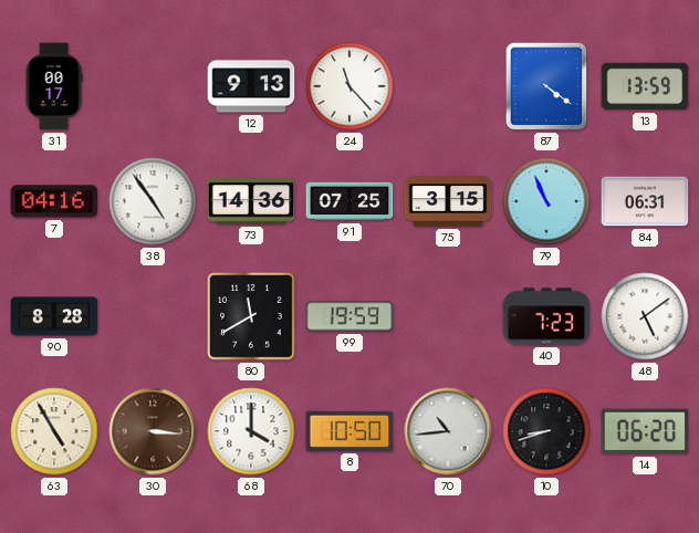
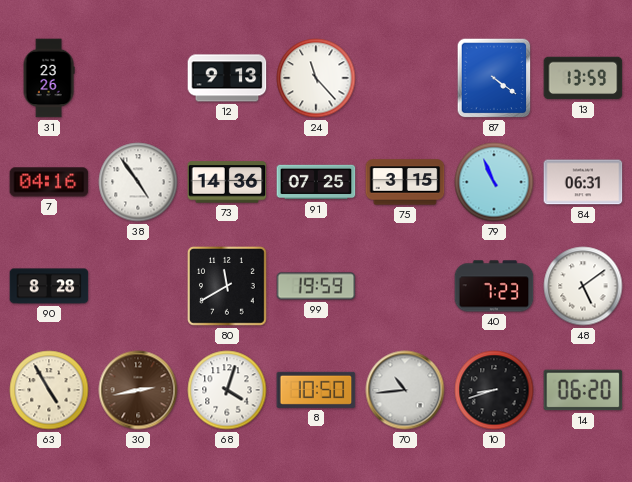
31: 00:17 -> 23:26 (49, 78)
30: 3:16 -> 2:43 (138, 390)
68: 4:00 -> 4:03 (227, 390)
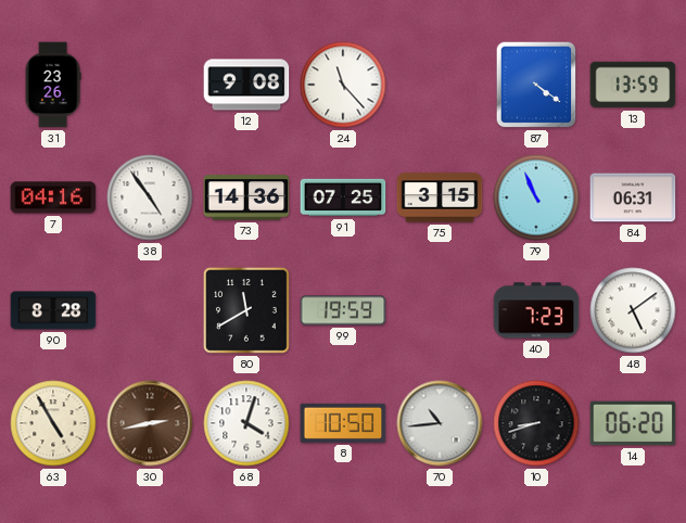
12: 9:13 -> 9:08 (246, 85)
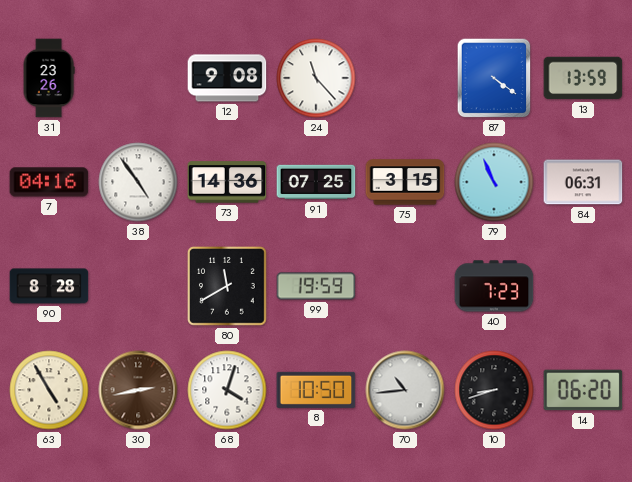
48: 5:09 -> none (633, 310)
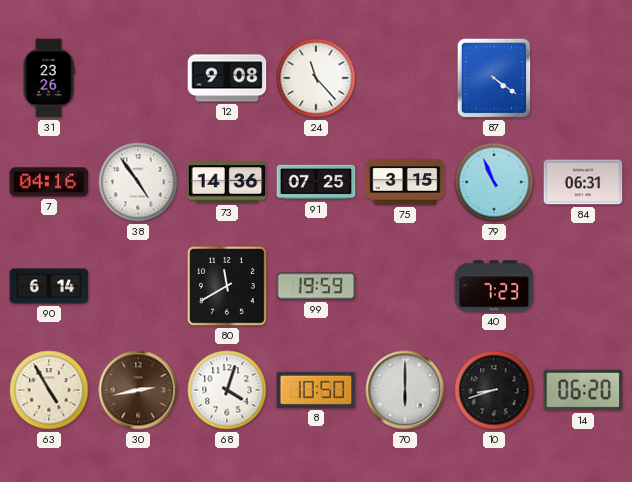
13: 13:59 -> none (583, 78)
90: 8:28 -> 6:14 (49, 286)
70: 10:44 -> 6:00 (405, 390)
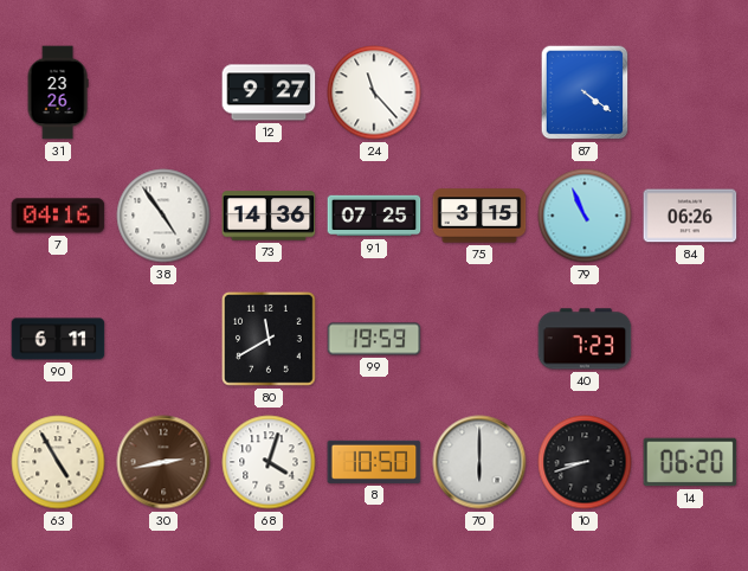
12: 9:08 -> 9:27 (269, 92)
84: 06:31 -> 06:26 (690, 216)
90: 6:14 -> 6:11 (58, 339)
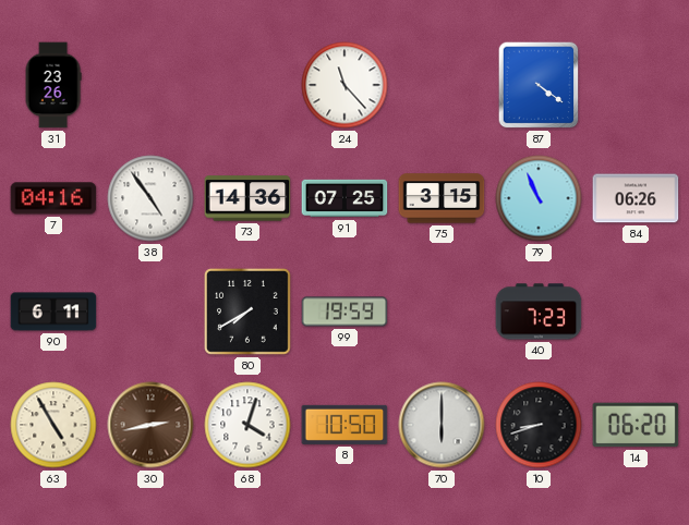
12: 9:27 -> none (269, 92)
80: 11:40 -> 7:40 (249, 313)
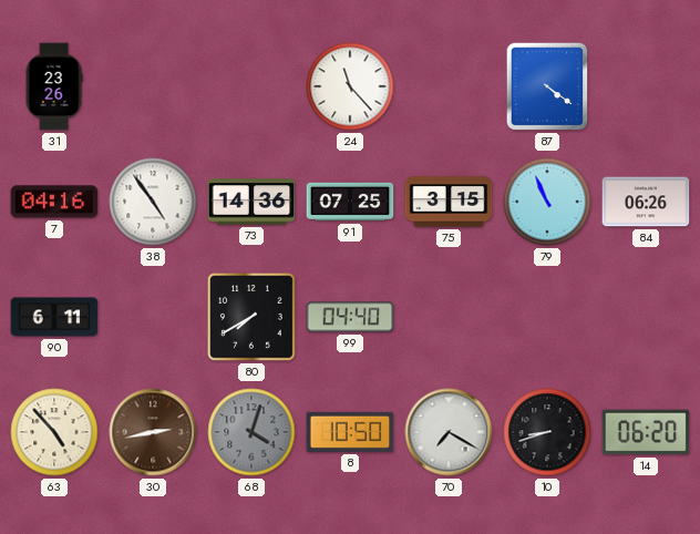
99: 19:59 -> 04:40 (350, 317)
40: 7:23 -> none (539, 312)
63: 4:55 -> 4:53 (54, 432)
68 dial: white -> grey (251, 432)
70: 6:00 -> 7:20 (449, 432)
